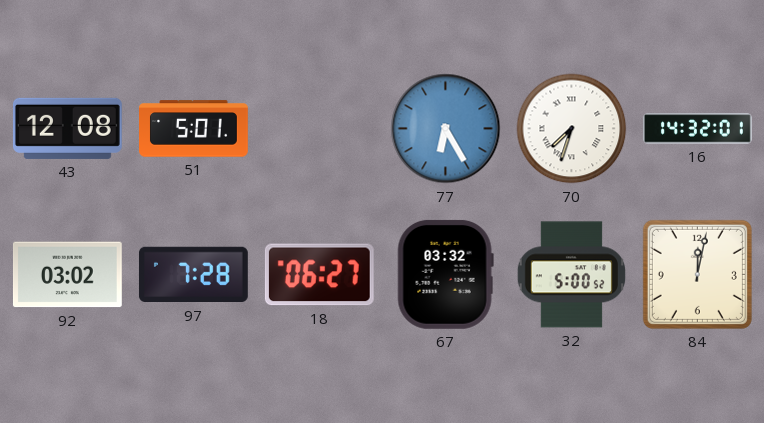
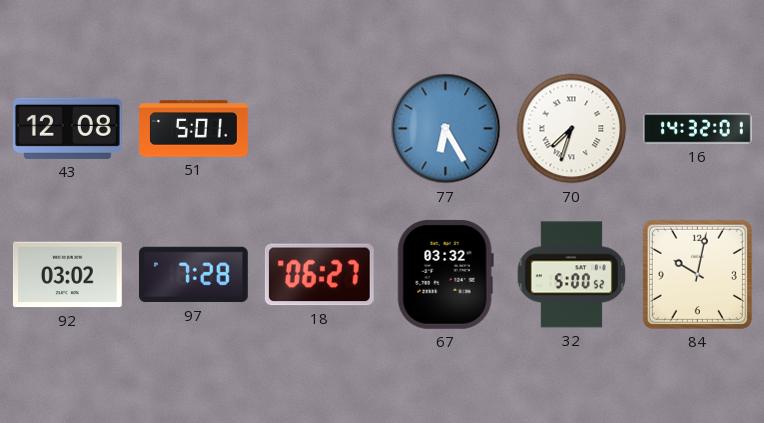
84: 12:02 -> 10:02 (697, 274)
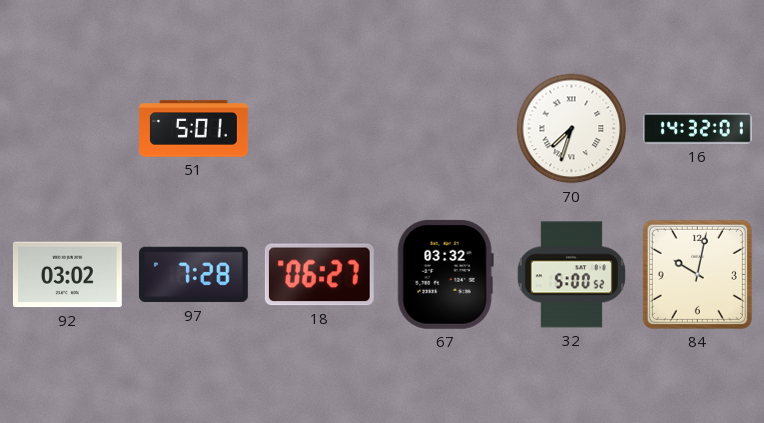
43: 12:08 -> none (67, 128)
77: 6:25 -> none (446, 129)
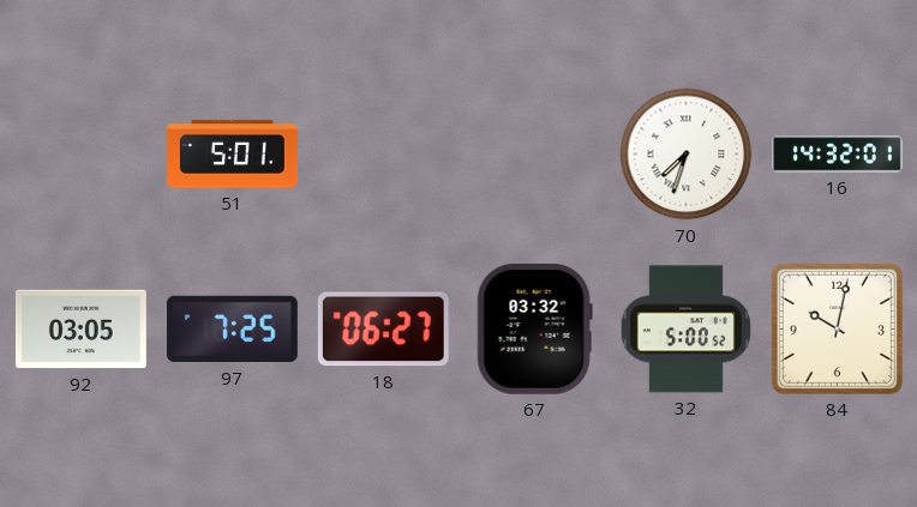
92: 03:02 -> 03:05 (80, 330)
97: 7:28 -> 7:25 (232, 330)
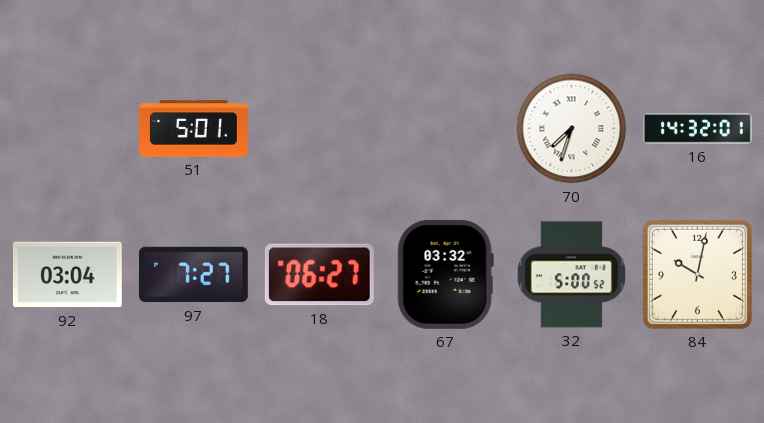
92: 03:05 -> 03:04 (67, 275)
97: 7:25 -> 7:27 (193, 275)
